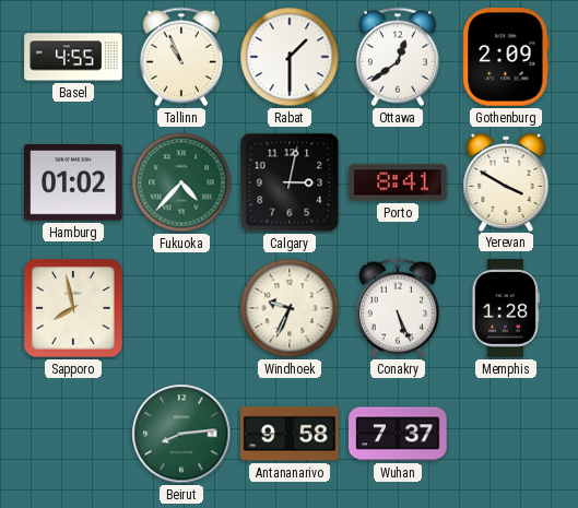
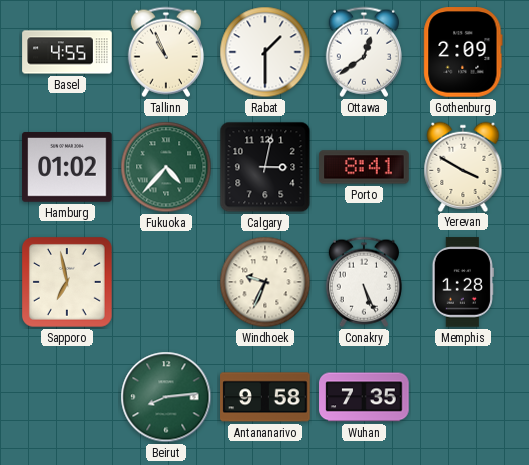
Sapporo: 7:58 -> 6:58 (68, 283)
Wuhan: 7:37 -> 7:35 (364, 397)
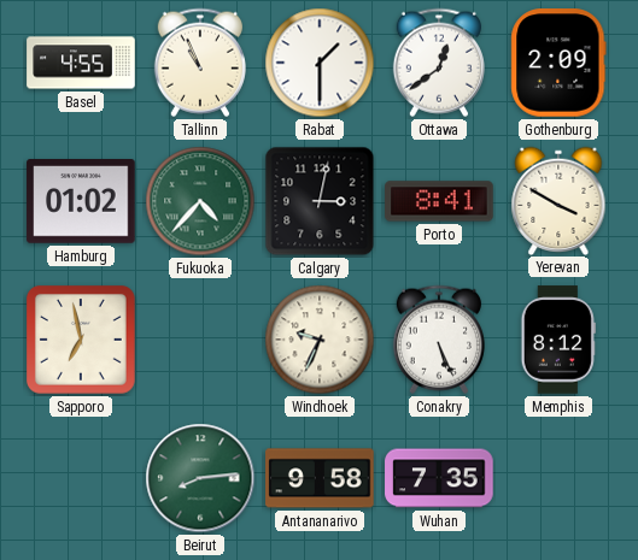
Memphis: 1:28 -> 8:12 (558, 340)
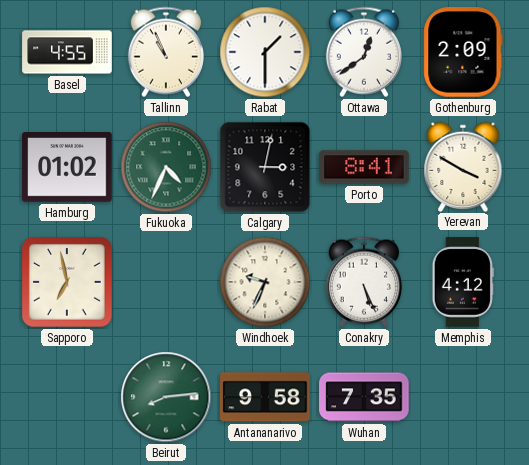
Fukuoka: 4:37 -> 4:34 (166, 167)
Memphis: 8:12 -> 4:12 (463, 282)
